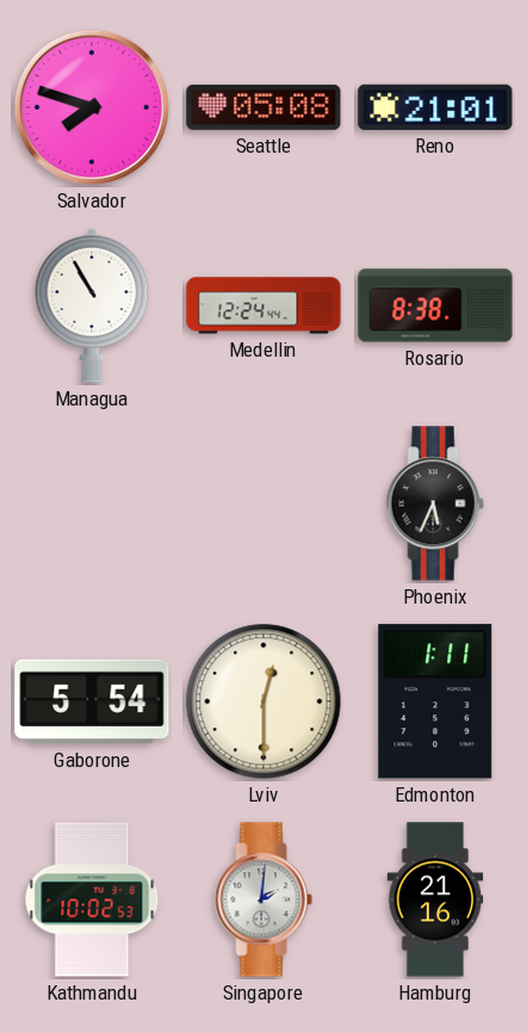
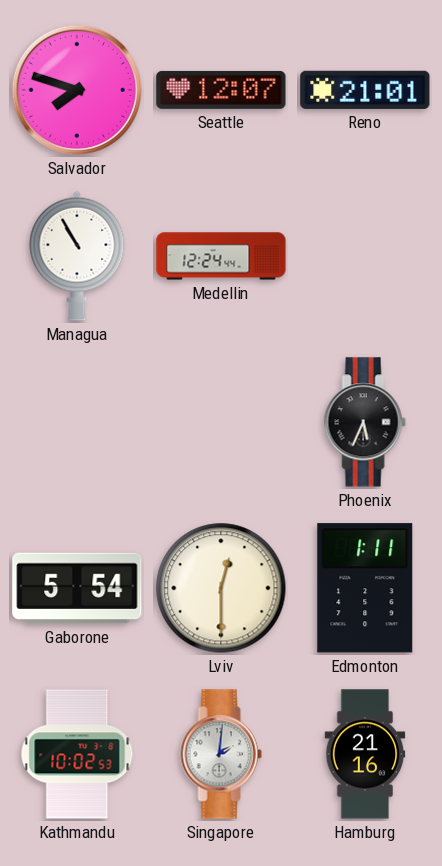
Seattle: 05:08 -> 12:07 (221, 90)
Rosario: 8:38 -> none (435, 305)
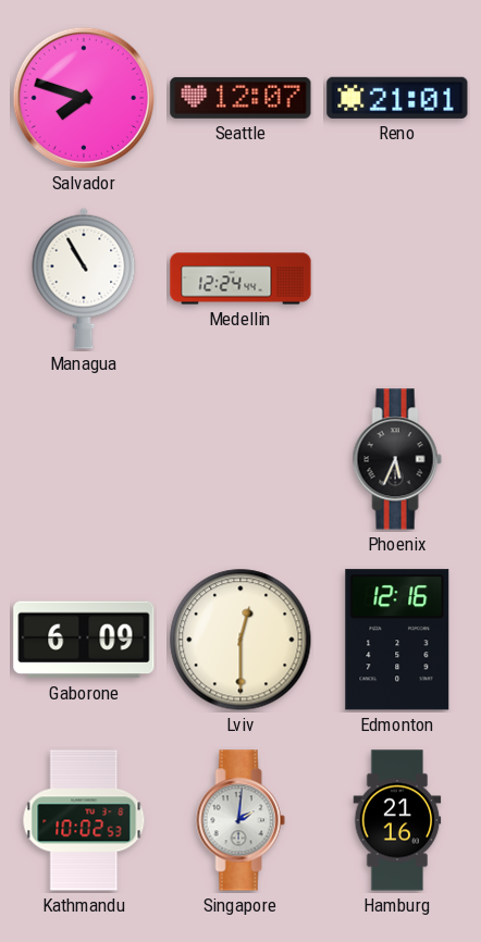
Gaborone: 5:54 -> 6:09 (84, 640)
Edmonton: 1:11 -> 12:16 (397, 640)
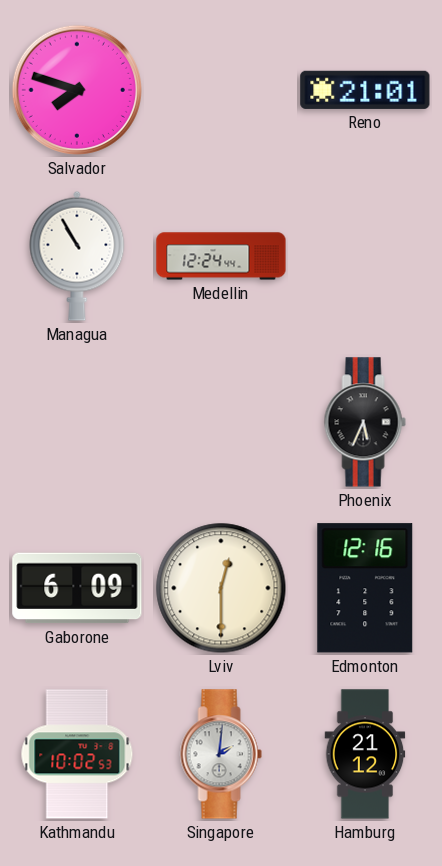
Seattle: 12:07 -> none (240, 98)
Hamburg: 21:16 -> 21:12 (365, 754)
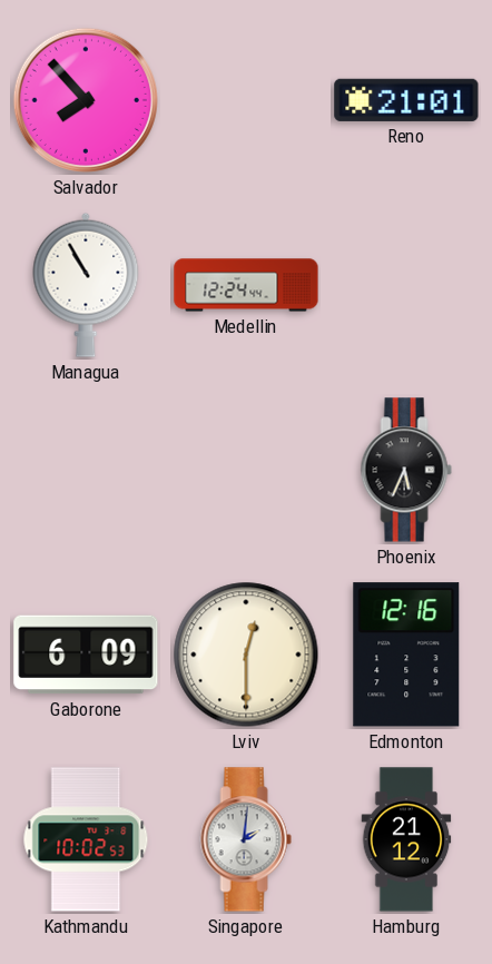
Salvador: 7:48 -> 7:53 (86, 100)
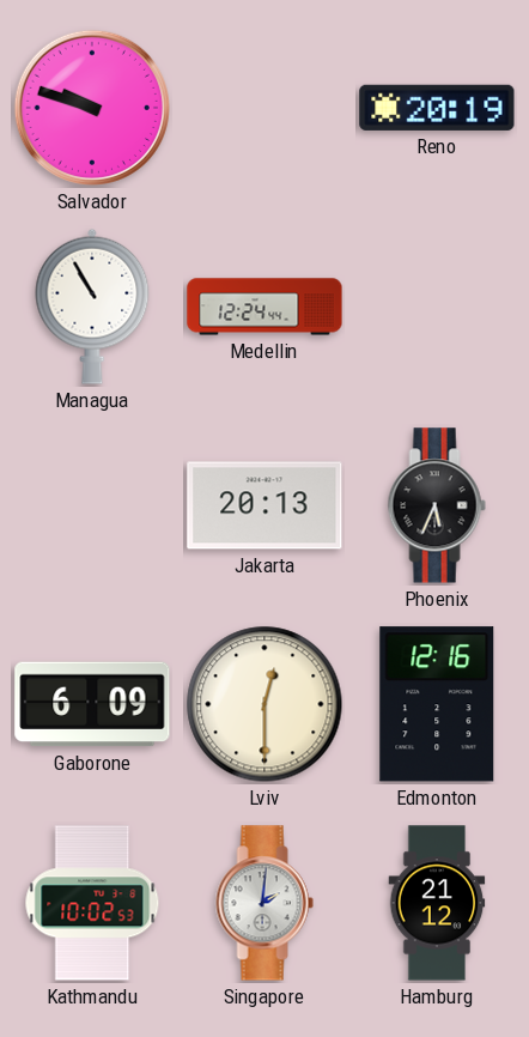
Salvador: 7:53 -> 9:48 (92, 108)
Reno: 21:01 -> 20:19 (437, 108)
Jakarta: none -> 20:13 (264, 505)
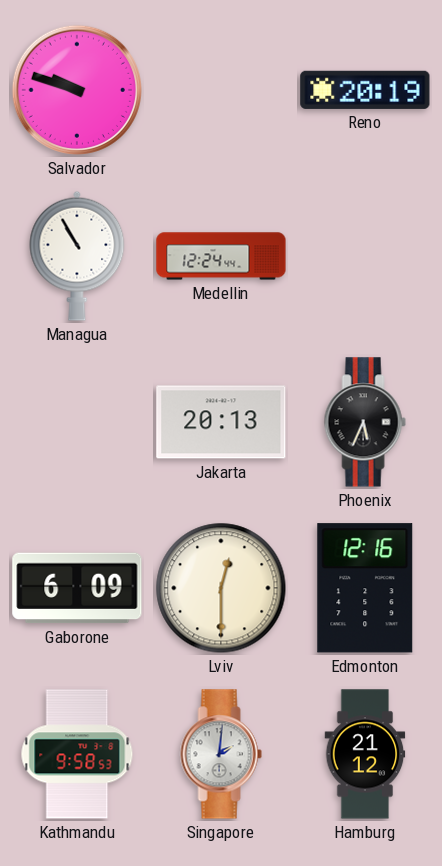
Kathmandu: 10:02 -> 9:58 (77, 754)
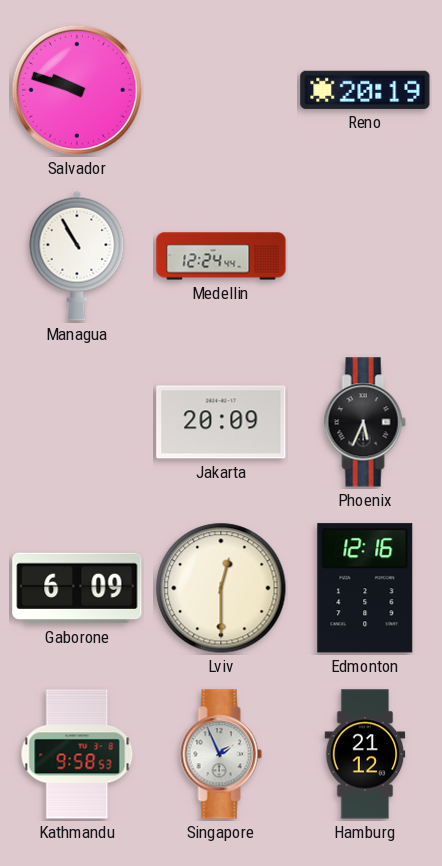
Jakarta: 20:13 -> 20:09 (221, 422)
Singapore: 2:01 -> 1:56 (221, 754)
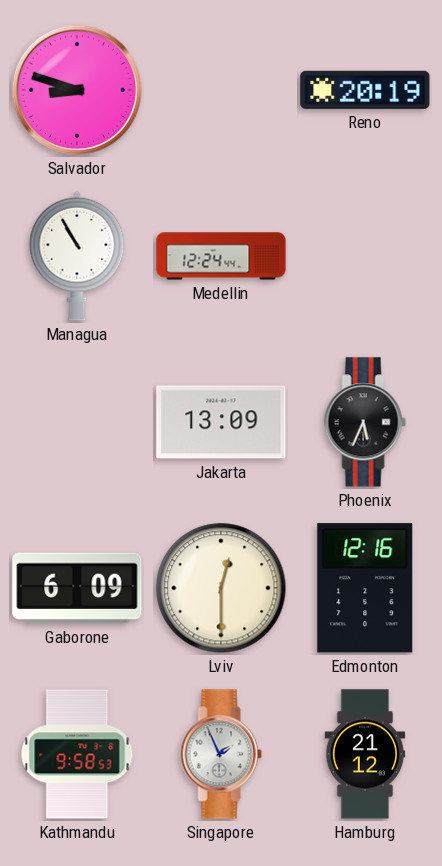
Salvador: 9:48 -> 8:48 (77, 90)
Jakarta: 20:09 -> 13:09 (221, 422)
